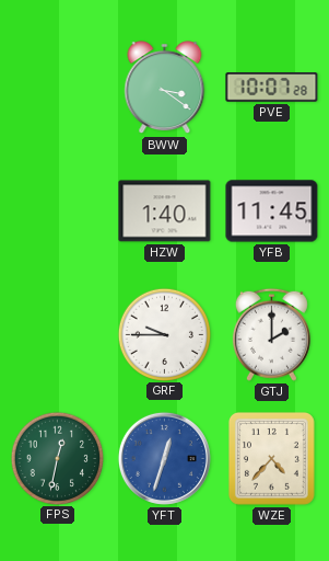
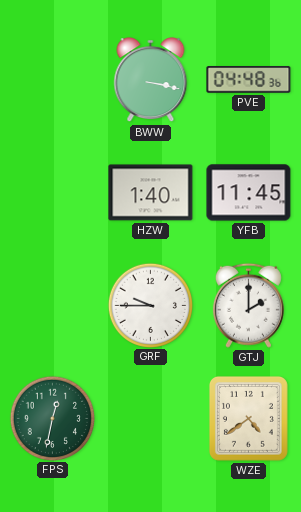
BWW: 3:21 -> 3:17 (151, 80)
PVE: 10:07 -> 04:48 (249, 80)
YFT: 12:33 -> none (164, 458)
WZE: 4:37 -> 4:39 (248, 418)
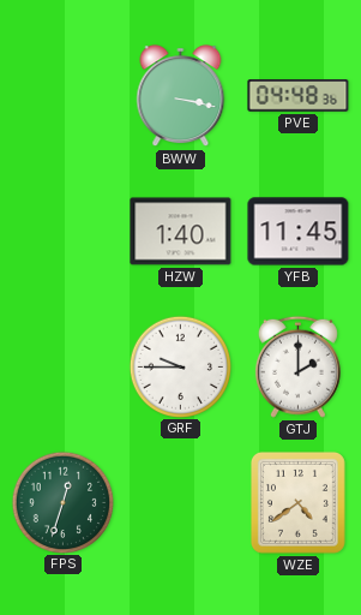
FPS: 12:32 -> 12:33 (62, 502)
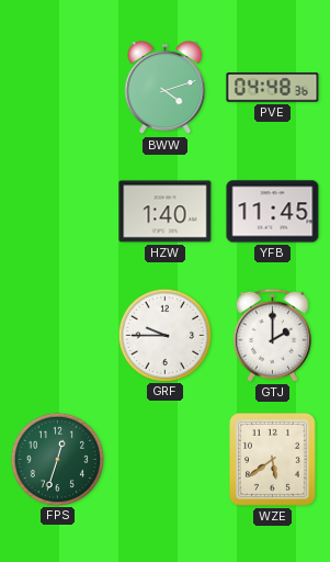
BWW: 3:17 -> 4:12 (166, 88)
WZE: 4:39 -> 5:39 (272, 459)
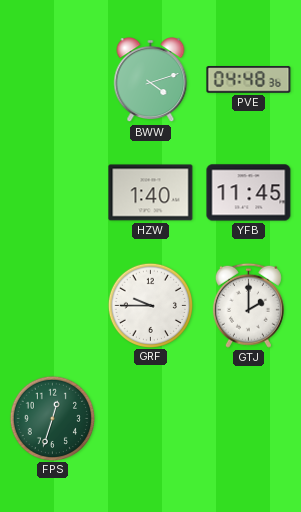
WZE: 5:39 -> none (272, 459)
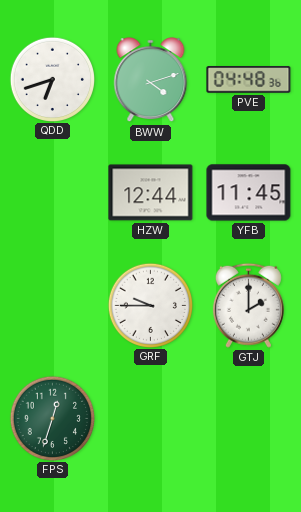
QDD: none -> 6:42 (52, 79)
HZW: 1:40 -> 12:44 (151, 193)
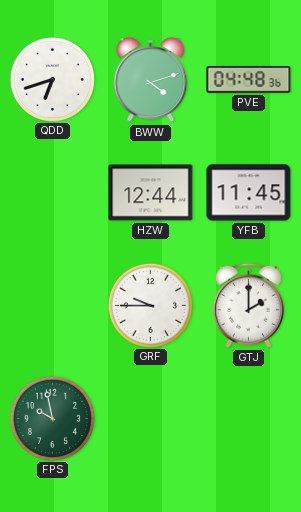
FPS: 12:33 -> 9:58 (52, 418)
